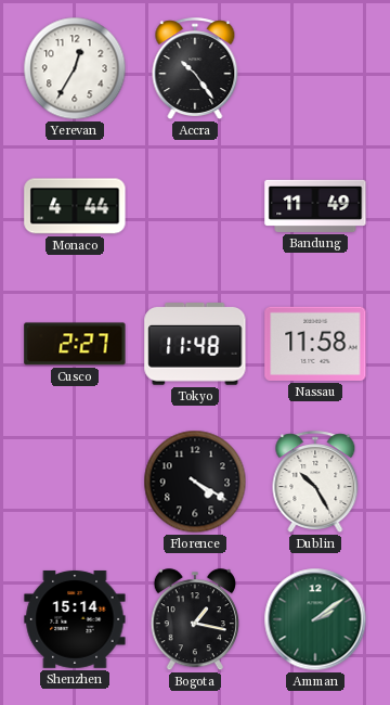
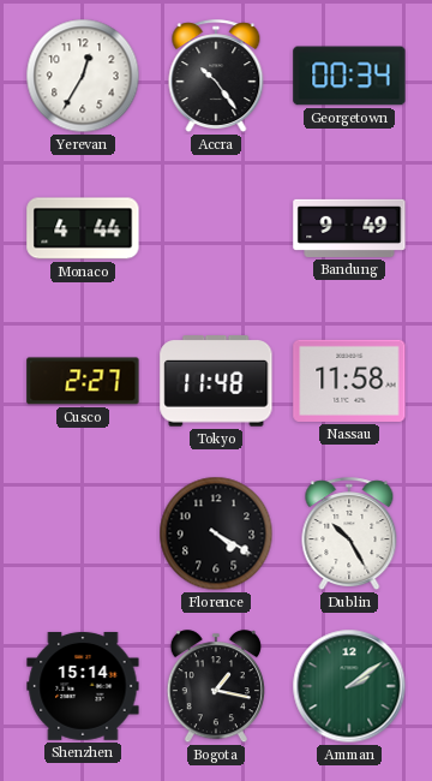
Georgetown: none -> 00:34 (349, 76)
Bandung: 11:49 -> 9:49 (349, 228)
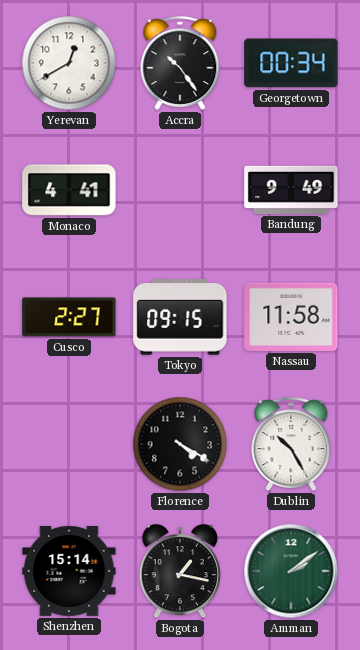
Yerevan: 12:35 -> 12:40 (69, 63)
Monaco: 4:44 -> 4:41 (69, 190)
Tokyo: 11:48 -> 09:15 (180, 317)
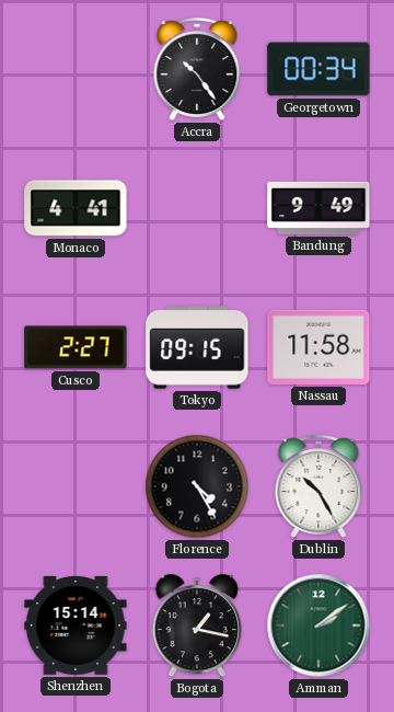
Yerevan: 12:40 -> none (69, 63)
Florence: 4:20 -> 4:25 (197, 486)
